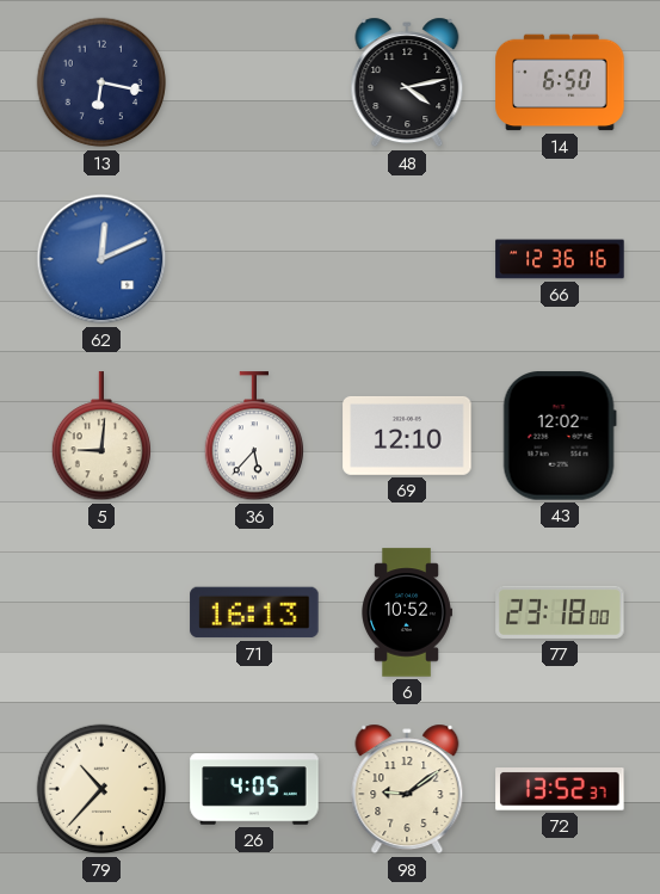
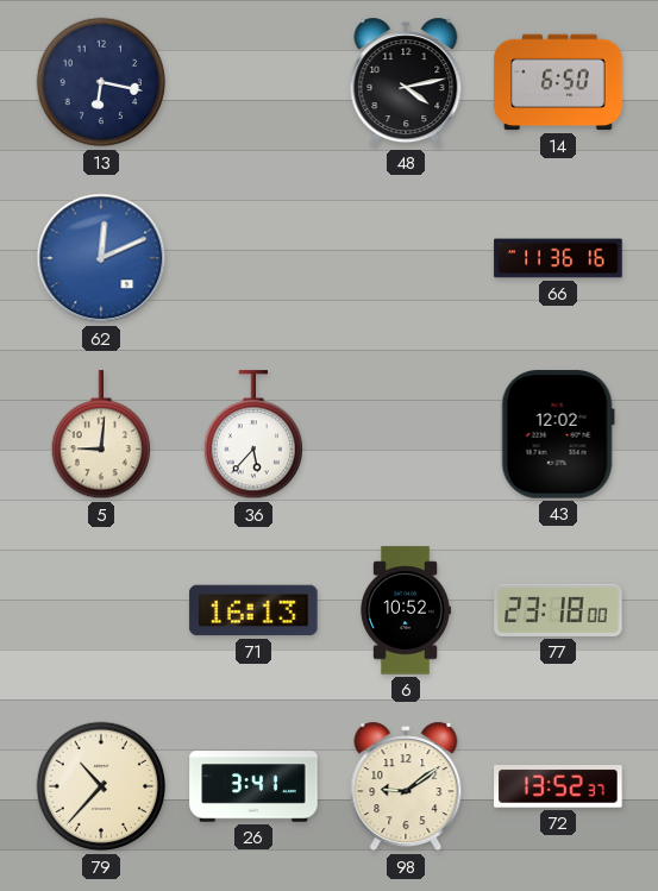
66: 12:36 -> 11:36 (558, 258)
69: 12:10 -> none (407, 436)
26: 4:05 -> 3:41 (253, 786)
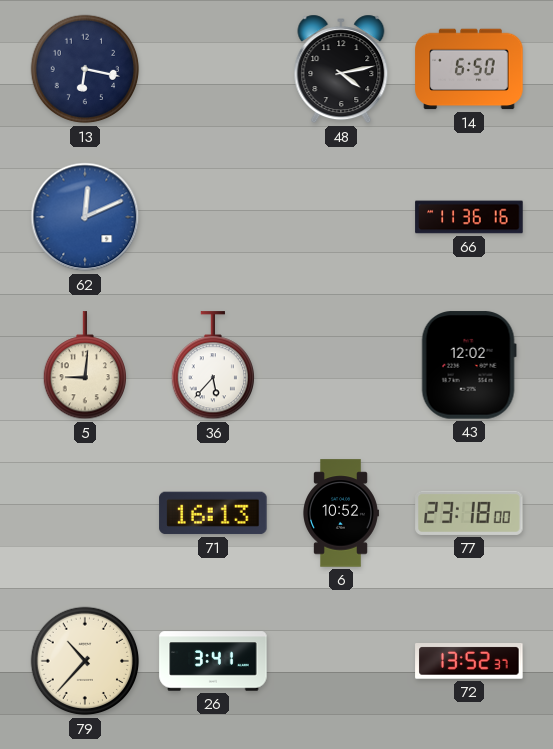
98: 9:09 -> none (406, 786)
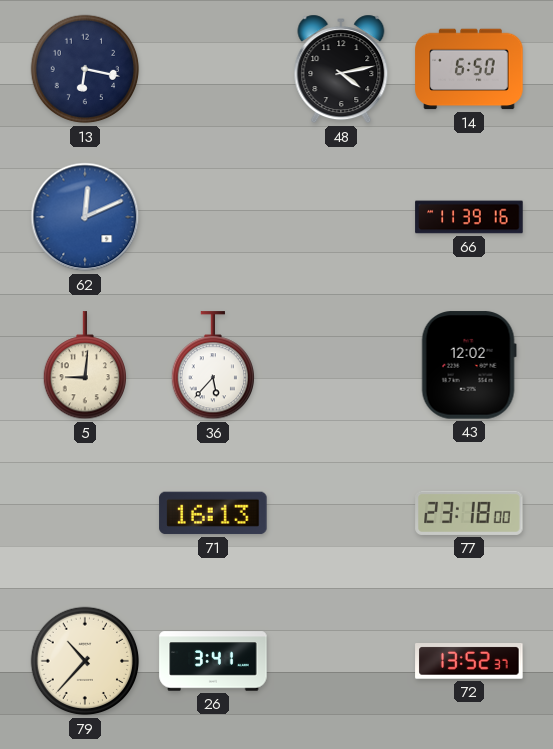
66: 11:36 -> 11:39 (469, 217)
6: 10:52 -> none (341, 513)
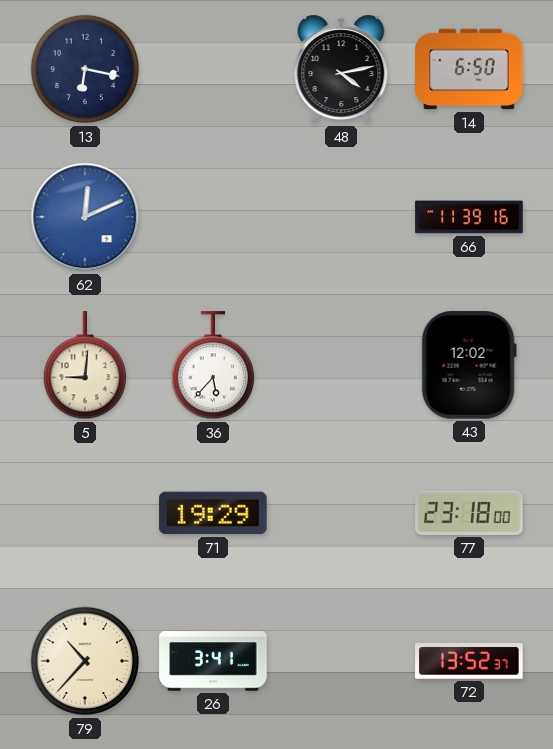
71: 16:13 -> 19:29 (213, 513)
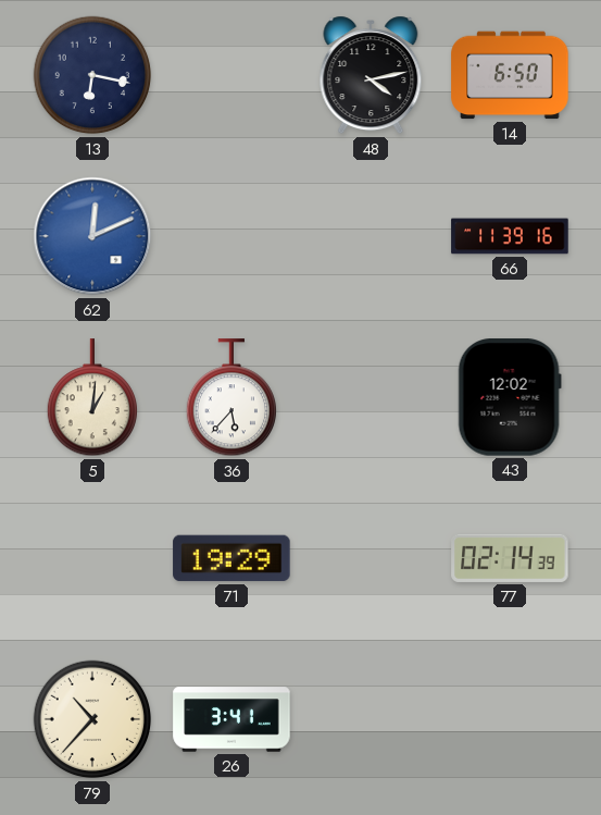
5: 9:01 -> 1:01 (91, 398)
77: 23:18 -> 02:14 (510, 558)
72: 13:52 -> none (469, 661)
